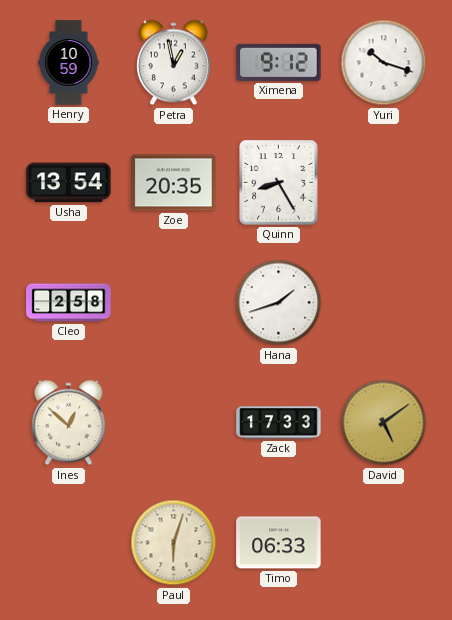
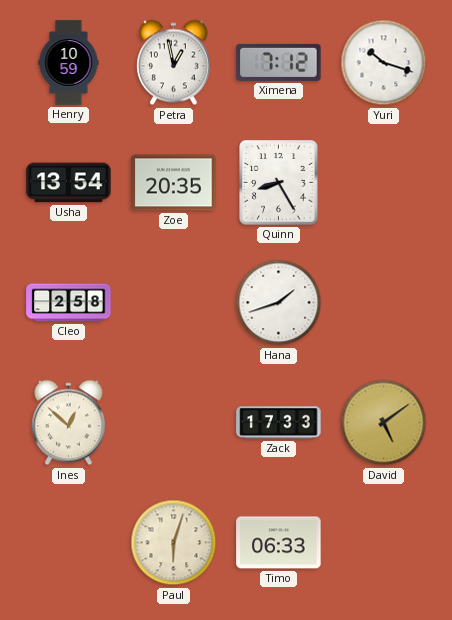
Ximena: 9:12 -> 7:12 (279, 62)
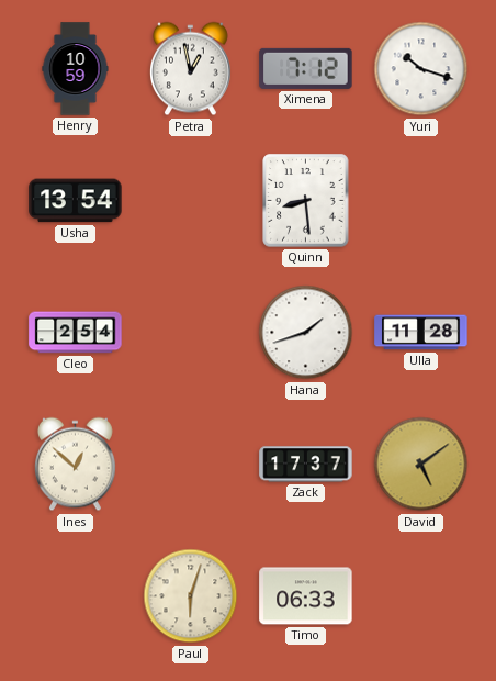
Zoe: 20:35 -> none (174, 183)
Quinn: 8:25 -> 8:29 (306, 201)
Cleo: 2:58 -> 2:54 (76, 333)
Ulla: none -> 11:28 (421, 333)
Zack: 17:33 -> 17:37 (306, 465)
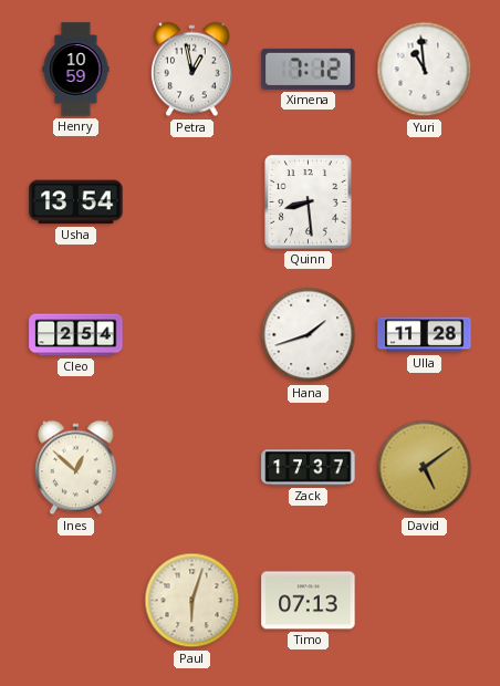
Yuri: 10:18 -> 10:59 (425, 70)
Timo: 06:33 -> 07:13 (309, 601)
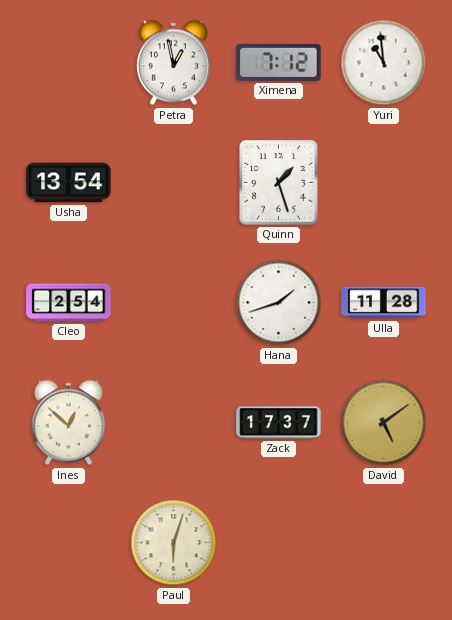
Henry: 10:59 -> none (76, 70)
Quinn: 8:29 -> 1:27 (279, 183)
Timo: 07:13 -> none (309, 601)
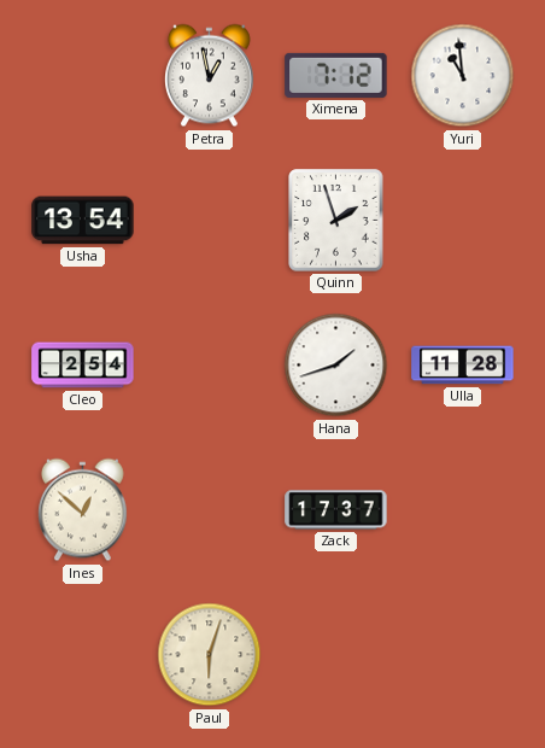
Quinn: 1:27 -> 1:57 (336, 221)
David: 5:09 -> none (384, 423)
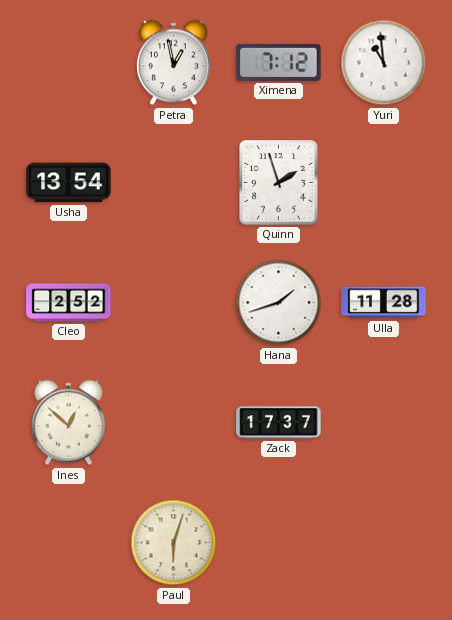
Cleo: 2:54 -> 2:52 (69, 303)
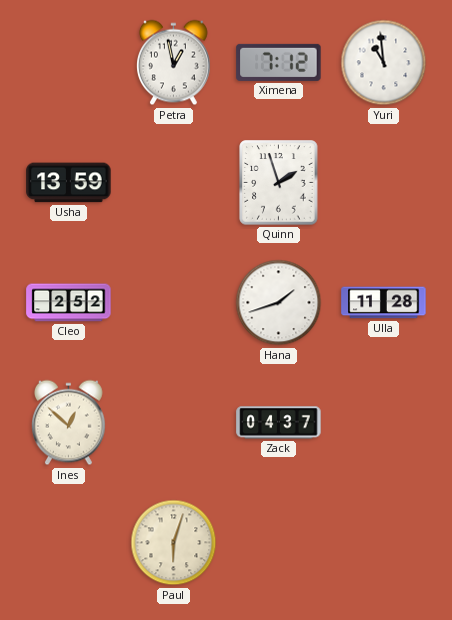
Usha: 13:54 -> 13:59 (69, 183)
Zack: 17:37 -> 04:37 (279, 423)
